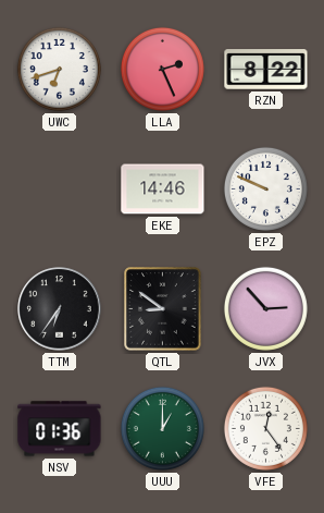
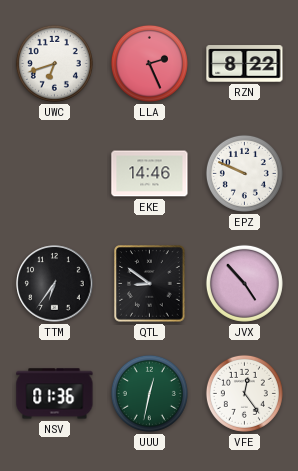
JVX: 2:53 -> 4:53 (244, 283)
UUU: 1:00 -> 12:32 (149, 393)
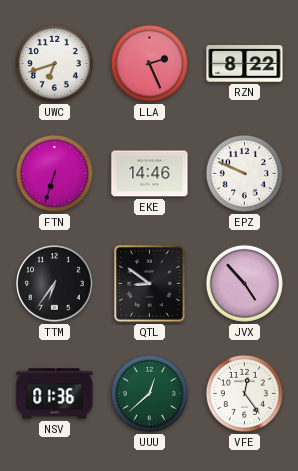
FTN: none -> 6:33 (54, 173)
UUU: 12:32 -> 12:38 (149, 393)
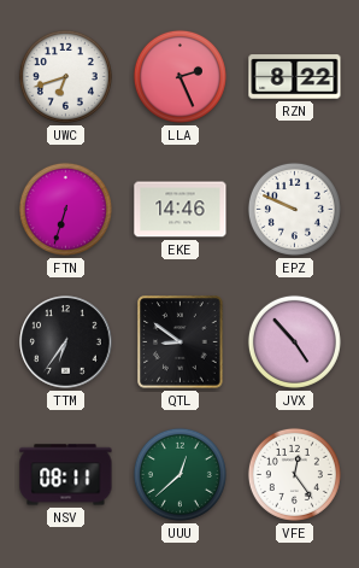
NSV: 01:36 -> 08:11 (66, 475)
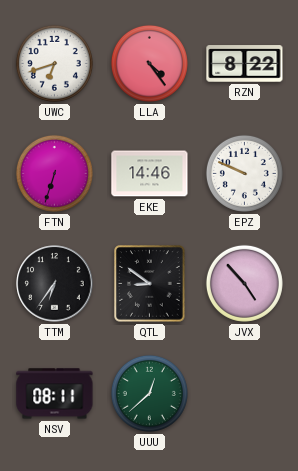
LLA: 2:26 -> 4:24 (149, 63)
VFE: 12:24 -> none (294, 474)
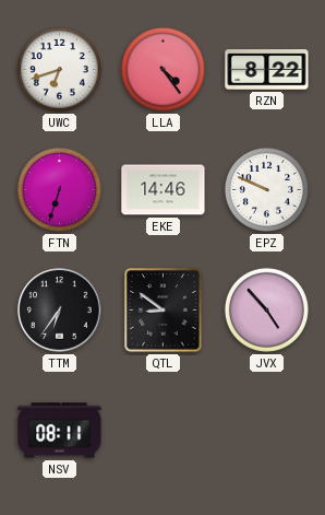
UUU: 12:38 -> none (149, 393)
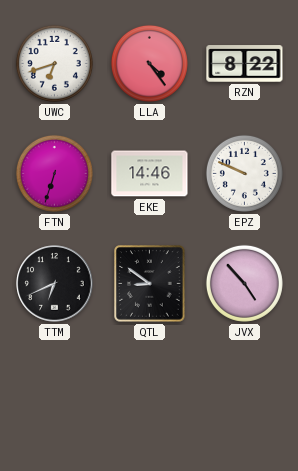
TTM: 6:36 -> 6:41 (55, 284)
NSV: 08:11 -> none (60, 431)
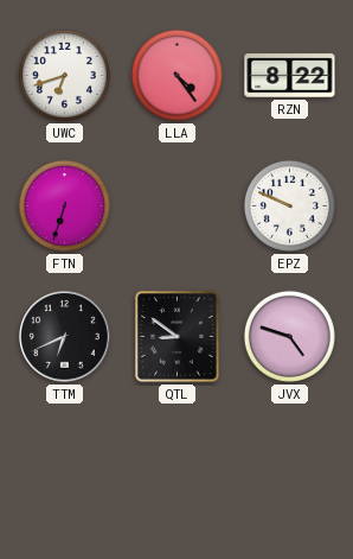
EKE: 14:46 -> none (150, 174)
JVX: 4:53 -> 4:48 (289, 336)
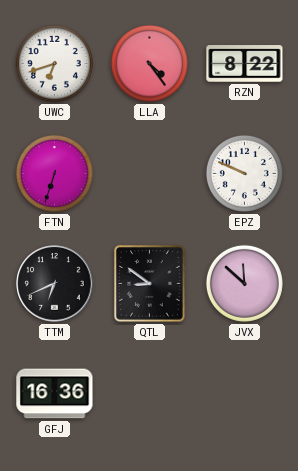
JVX: 4:48 -> 11:52 (244, 283)
GFJ: none -> 16:36 (55, 394)
